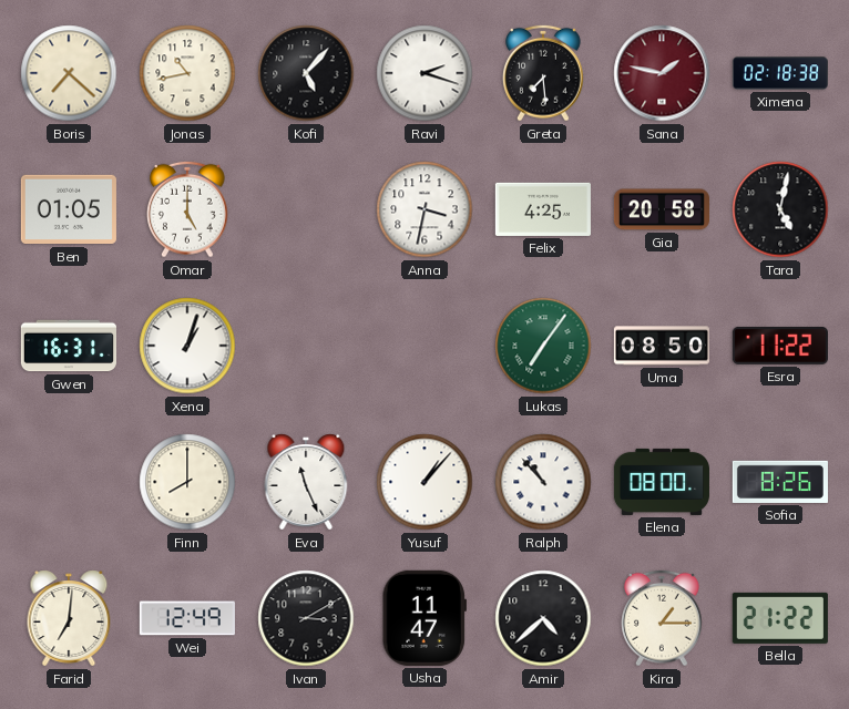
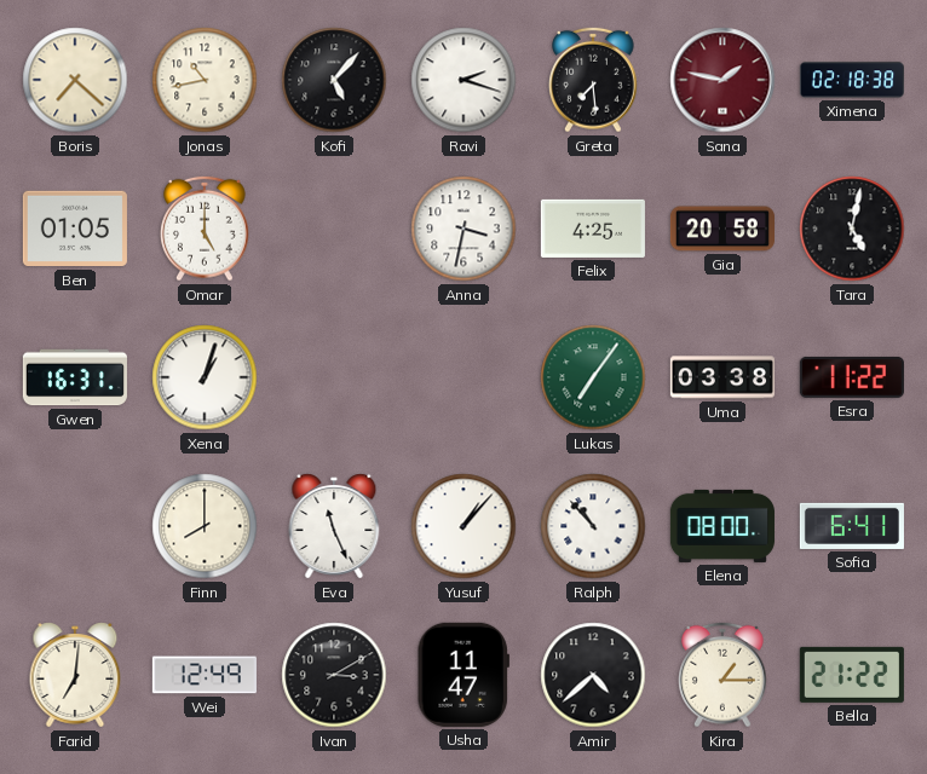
Uma: 08:50 -> 03:38 (722, 377)
Sofia: 8:26 -> 6:41 (852, 526)
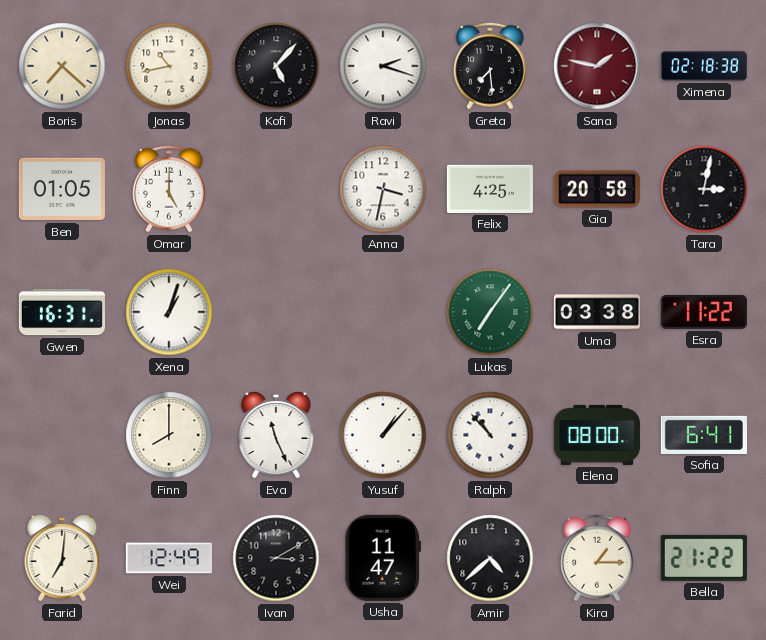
Tara: 5:02 -> 3:02 (704, 189)
